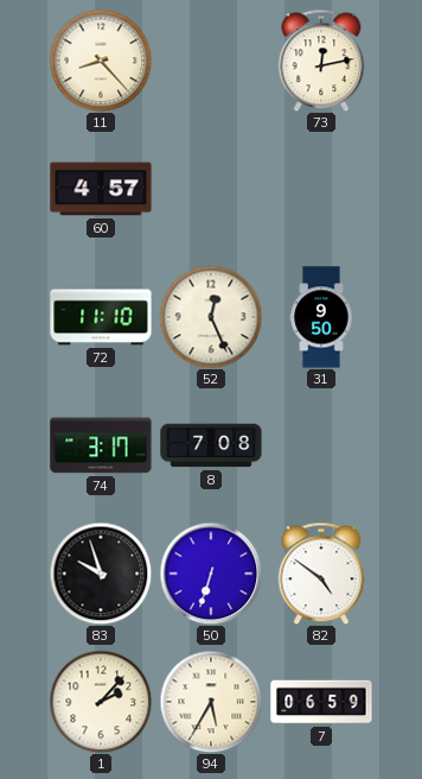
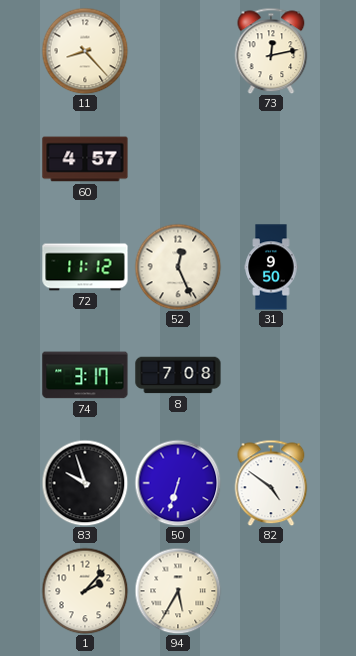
72: 11:10 -> 11:12 (85, 267)
7: 06:59 -> none (321, 702)
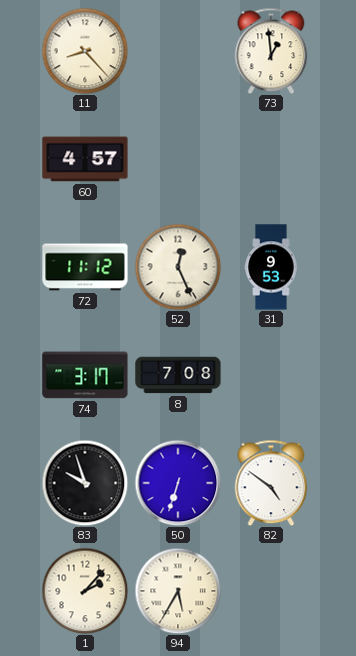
73: 12:13 -> 12:59 (271, 51)
31: 9:50 -> 9:53 (271, 267)
